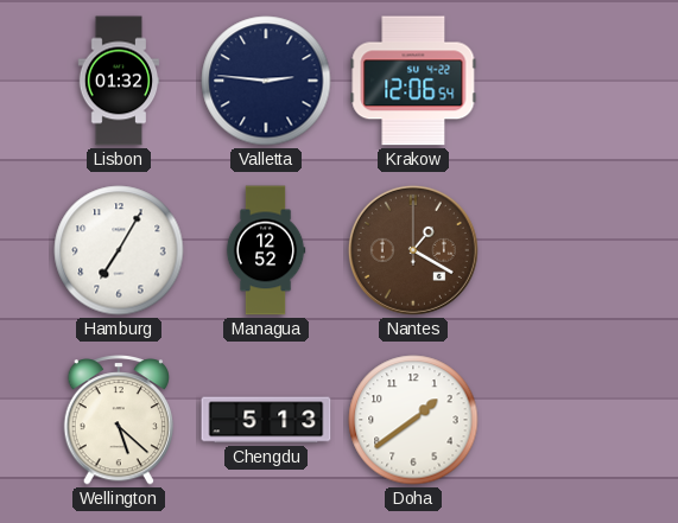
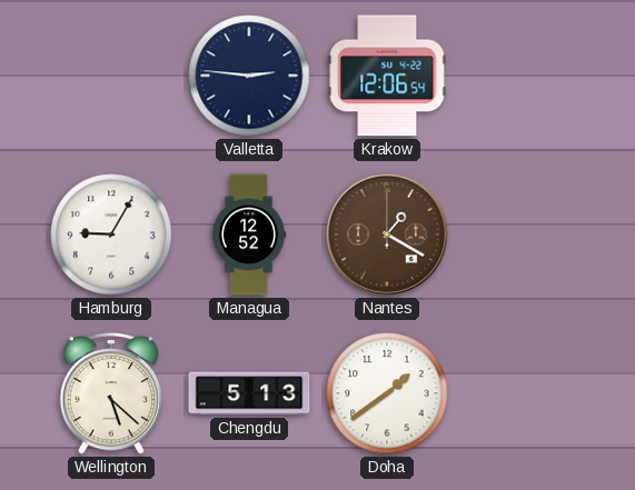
Lisbon: 01:32 -> none (119, 81)
Hamburg: 7:05 -> 9:05 (111, 234)
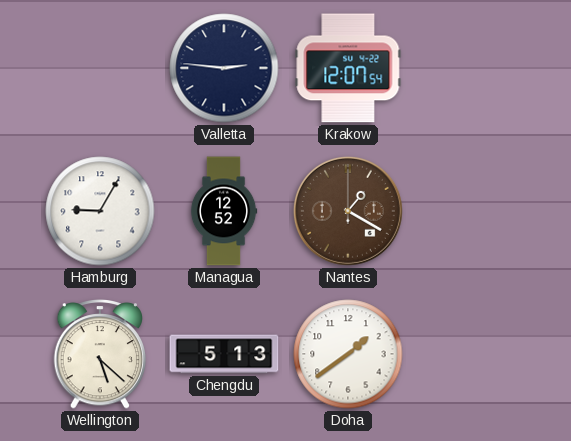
Krakow: 12:06 -> 12:07 (348, 68)
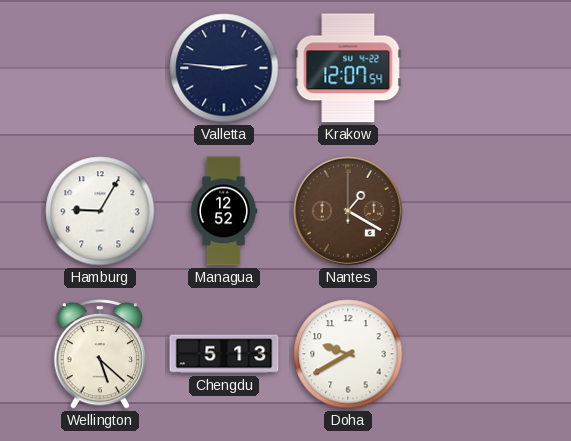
Doha: 1:39 -> 9:40 (348, 354)
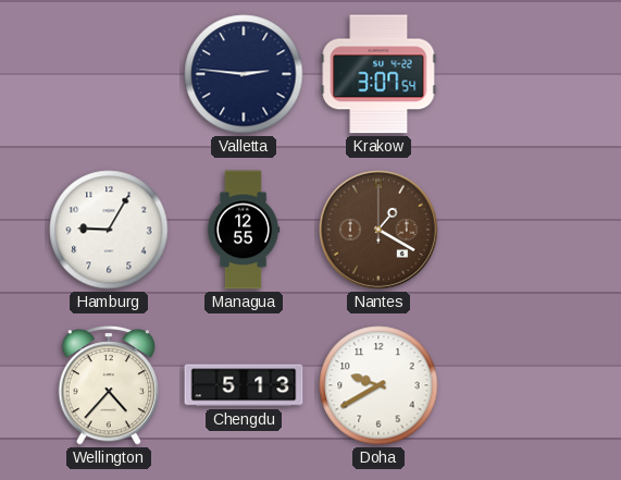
Krakow: 12:07 -> 3:07 (378, 74)
Managua: 12:52 -> 12:55 (244, 230)
Wellington: 5:22 -> 4:37 (108, 386)
